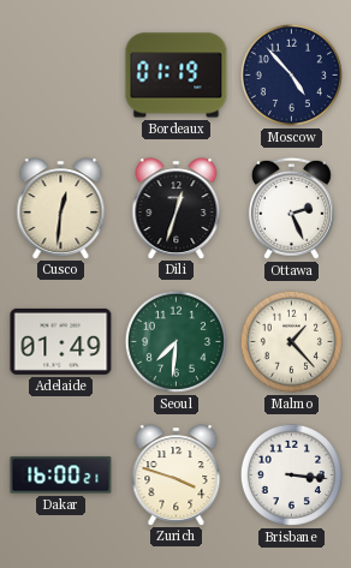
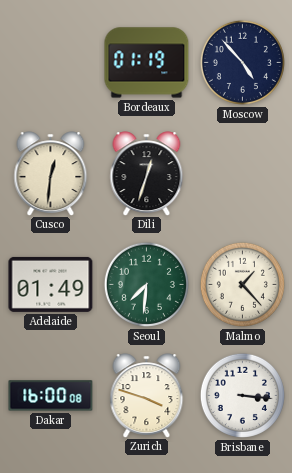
Ottawa: 2:26 -> none (291, 208)
Dakar: 16:00:21 -> 16:00:08 (51, 396)
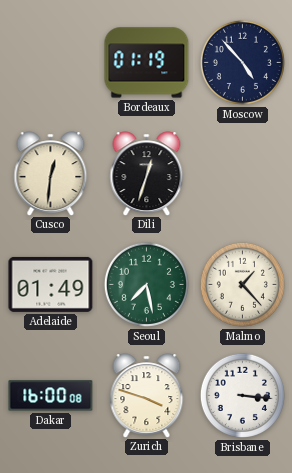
Seoul: 7:31 -> 7:28 (146, 284)
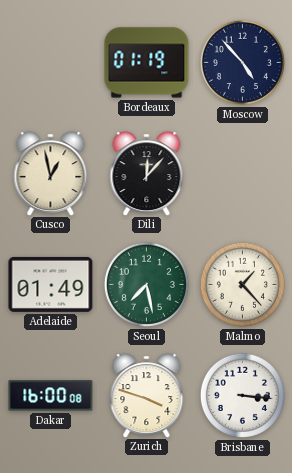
Cusco: 12:31 -> 12:58 (51, 173)
Dili: 12:33 -> 12:07 (147, 173)
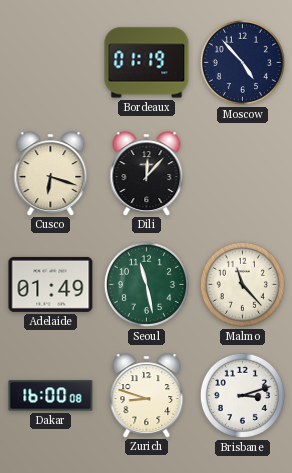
Cusco: 12:58 -> 6:18 (51, 173)
Seoul: 7:28 -> 11:28 (146, 284)
Malmo: 1:23 -> 11:23 (242, 284)
Zurich: 3:48 -> 8:48 (147, 395)
Brisbane: 3:16 -> 3:12 (242, 395)
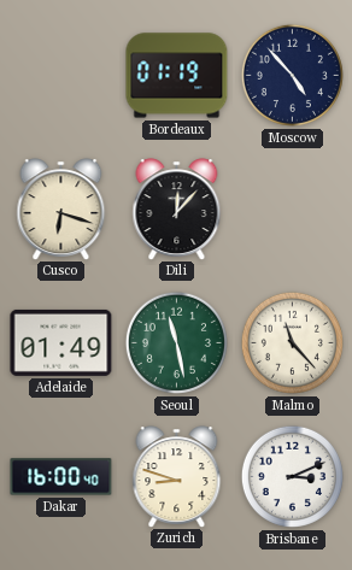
Dakar: 16:00:08 -> 16:00:40 (61, 477)
Brisbane: 3:12 -> 3:11 (292, 476)
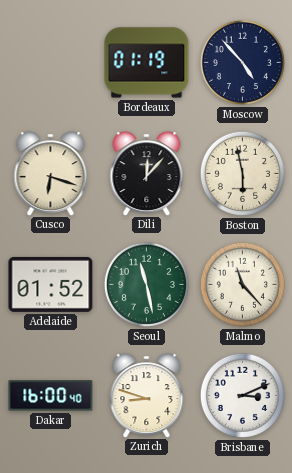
Boston: none -> 5:58 (242, 173)
Adelaide: 01:49 -> 01:52 (51, 284)
